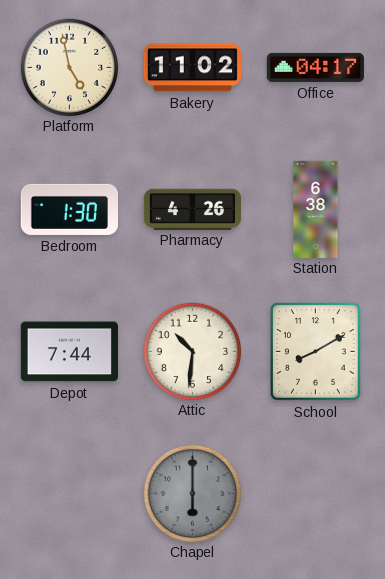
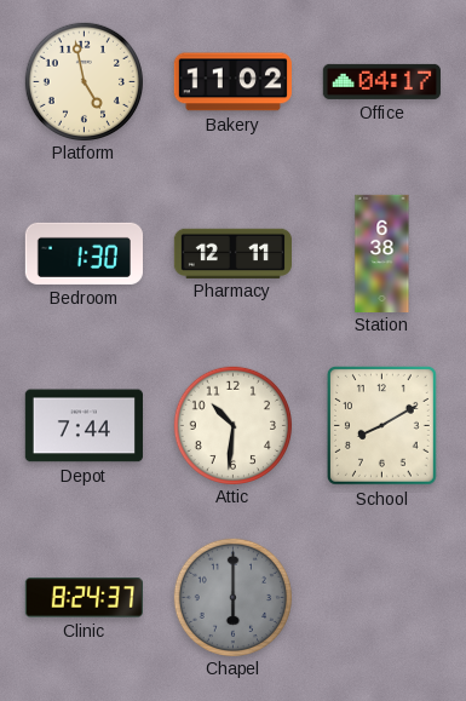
Pharmacy: 4:26 -> 12:11 (232, 253)
Clinic: none -> 8:24 (84, 598)
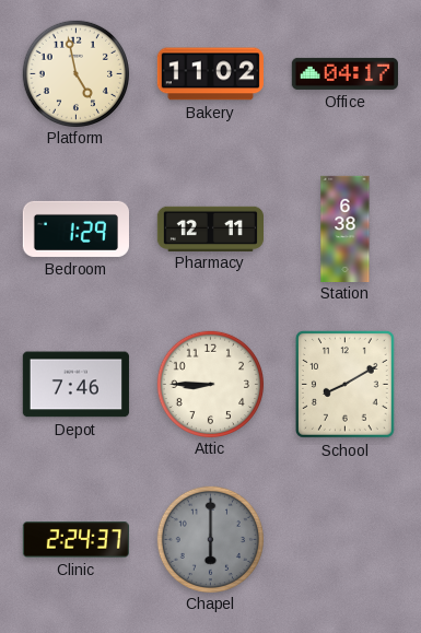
Bedroom: 1:30 -> 1:29 (75, 228)
Depot: 7:44 -> 7:46 (75, 385)
Attic: 10:31 -> 8:45 (210, 384)
Clinic: 8:24 -> 2:24 (75, 540)
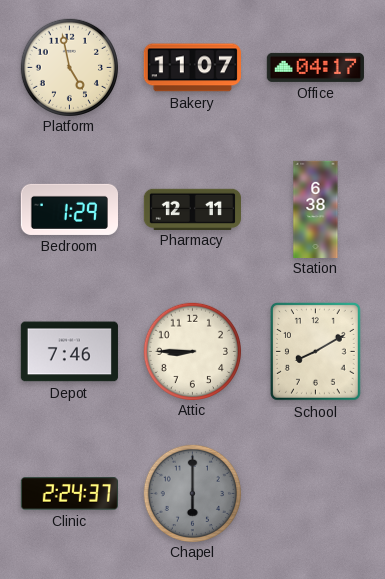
Bakery: 11:02 -> 11:07 (192, 68)
